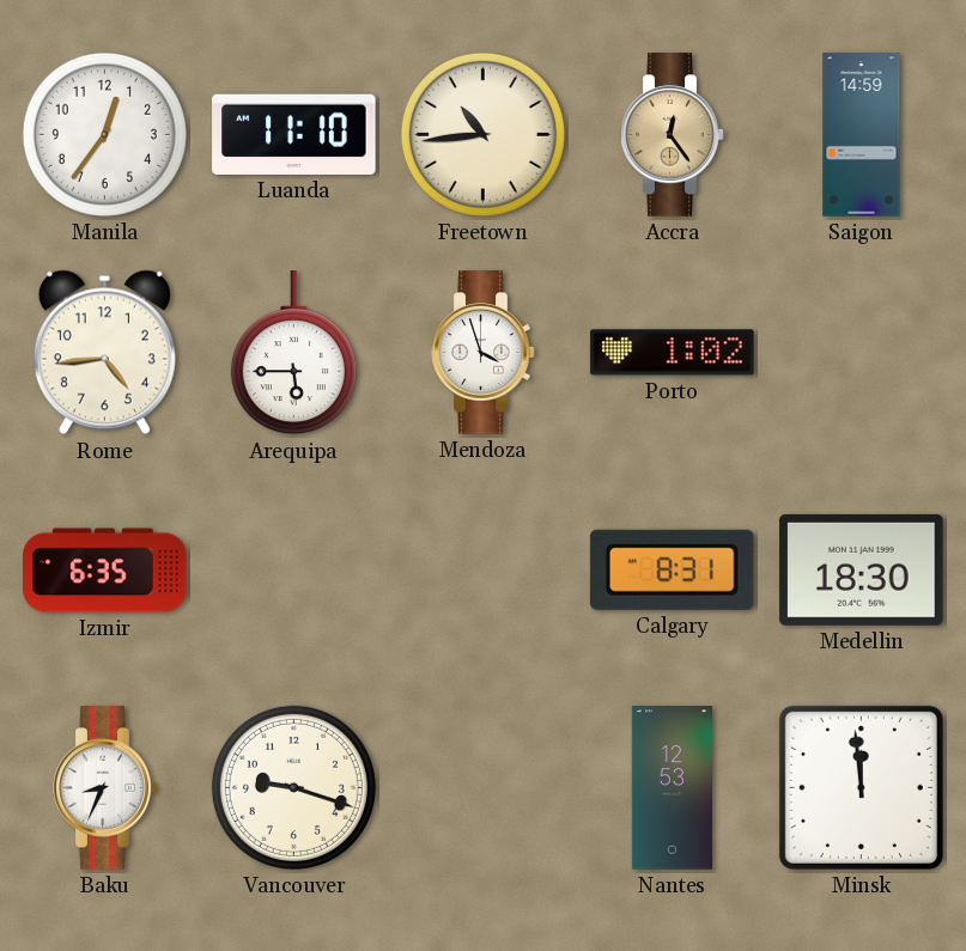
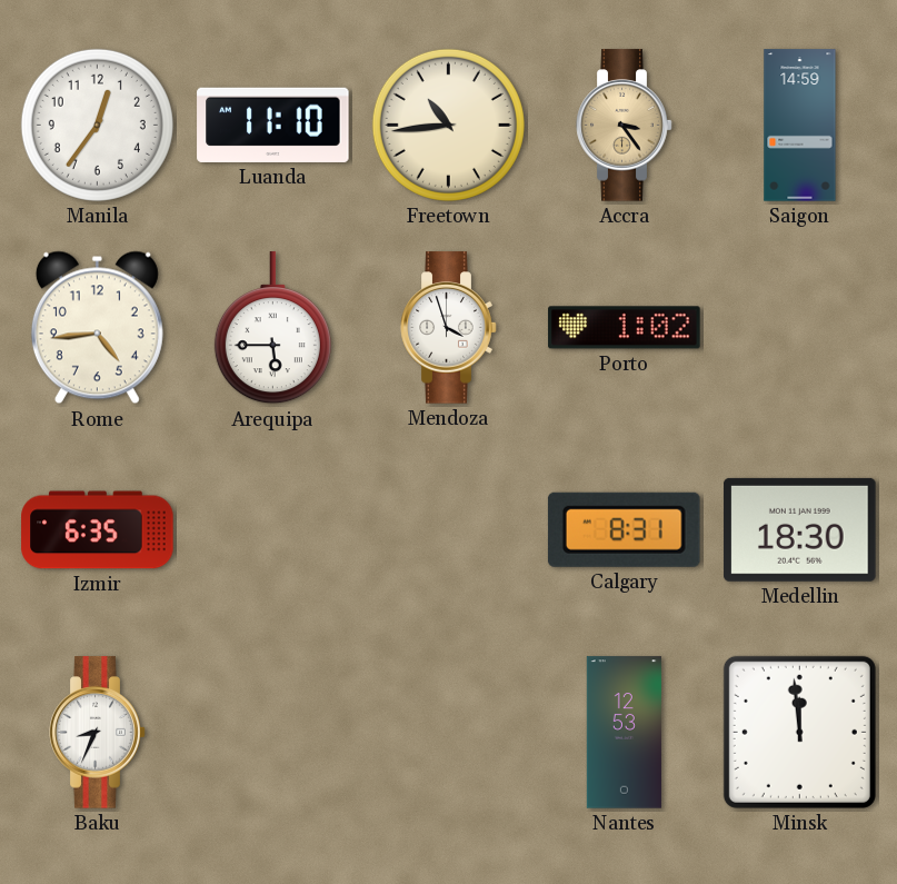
Accra: 12:24 -> 3:24 (625, 126)
Vancouver: 9:18 -> none (293, 787)
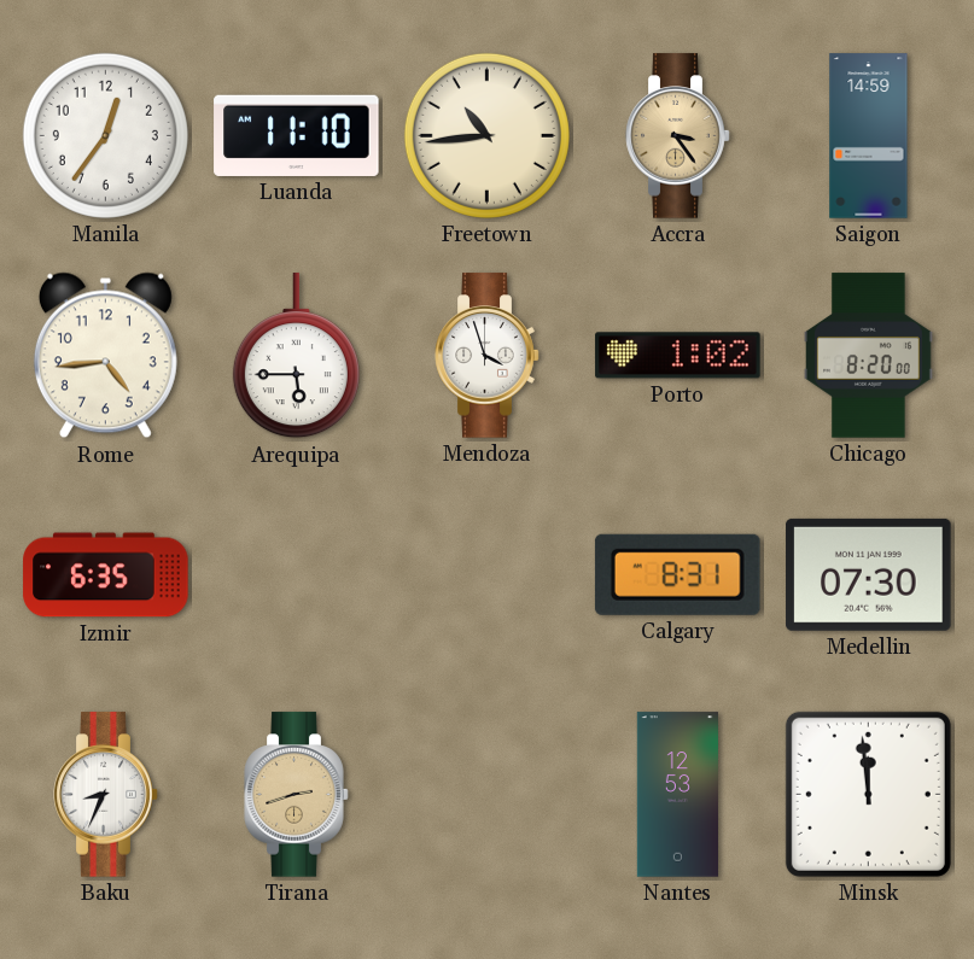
Chicago: none -> 8:20 (869, 356)
Medellin: 18:30 -> 07:30 (869, 574)
Tirana: none -> 2:42 (297, 795)
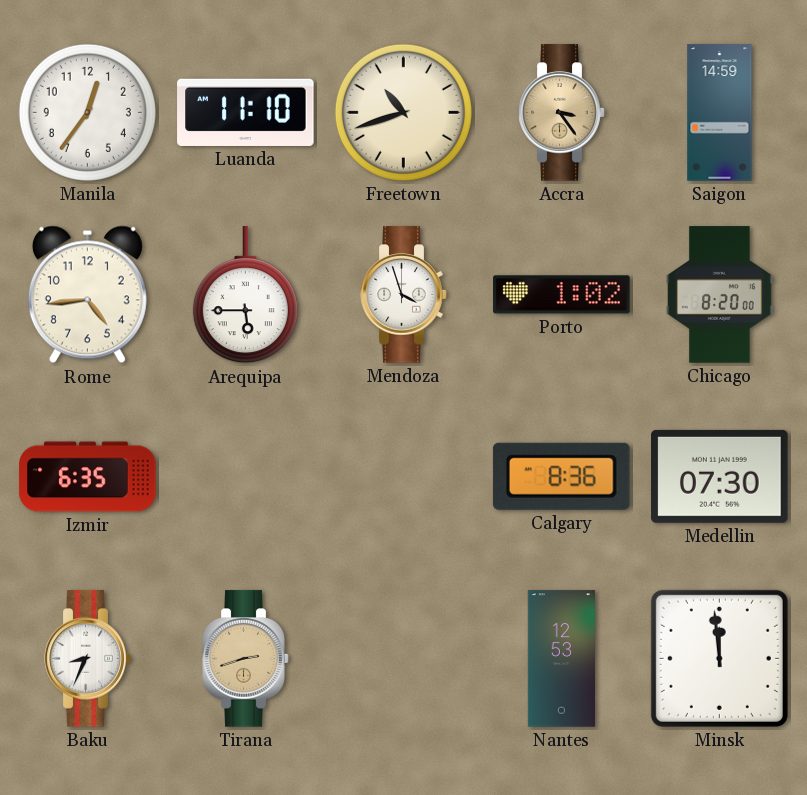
Freetown: 10:44 -> 10:42 (403, 112)
Calgary: 8:31 -> 8:36 (561, 476)
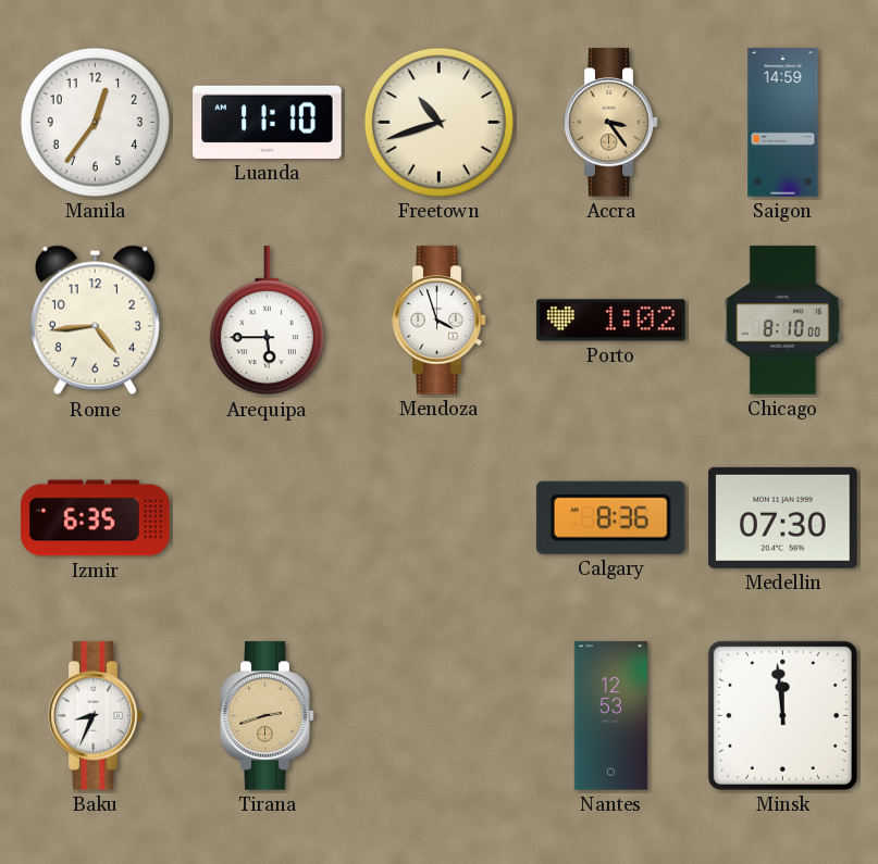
Chicago: 8:20 -> 8:10 (783, 321)
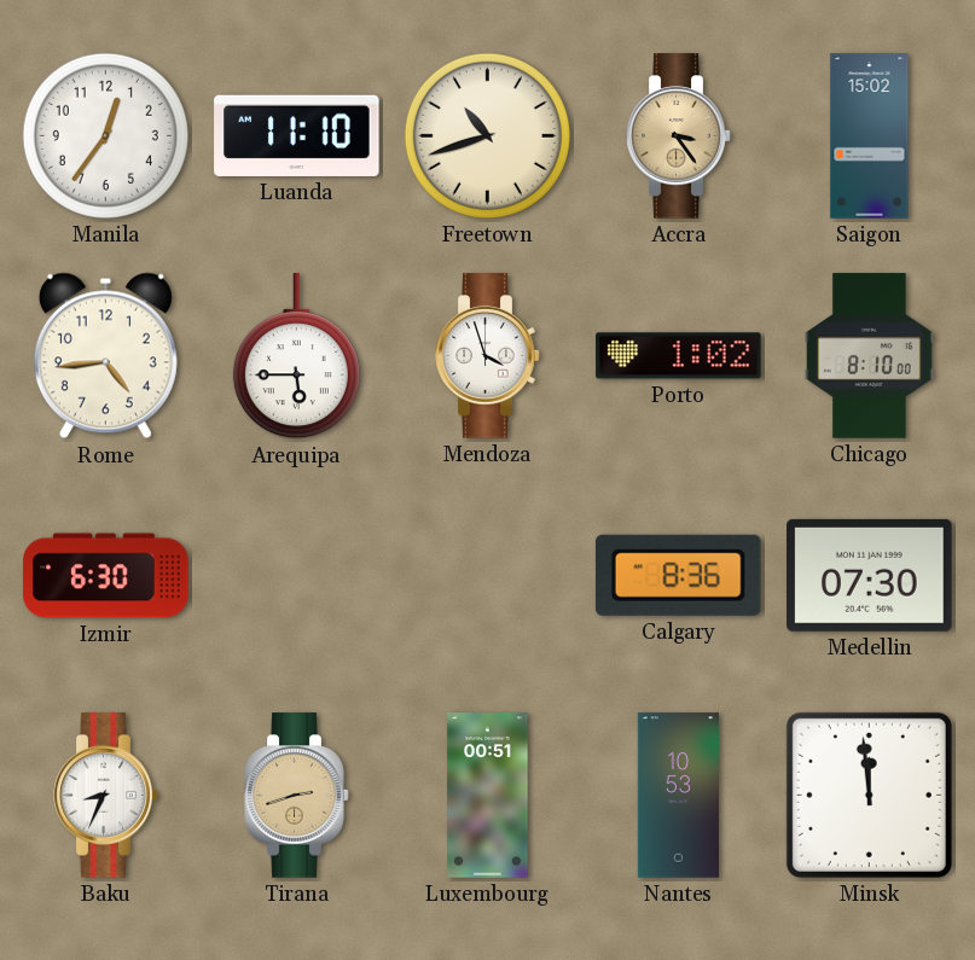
Saigon: 14:59 -> 15:02 (870, 136)
Izmir: 6:35 -> 6:30 (106, 576)
Luxembourg: none -> 00:51 (488, 796)
Nantes: 12:53 -> 10:53 (678, 796)
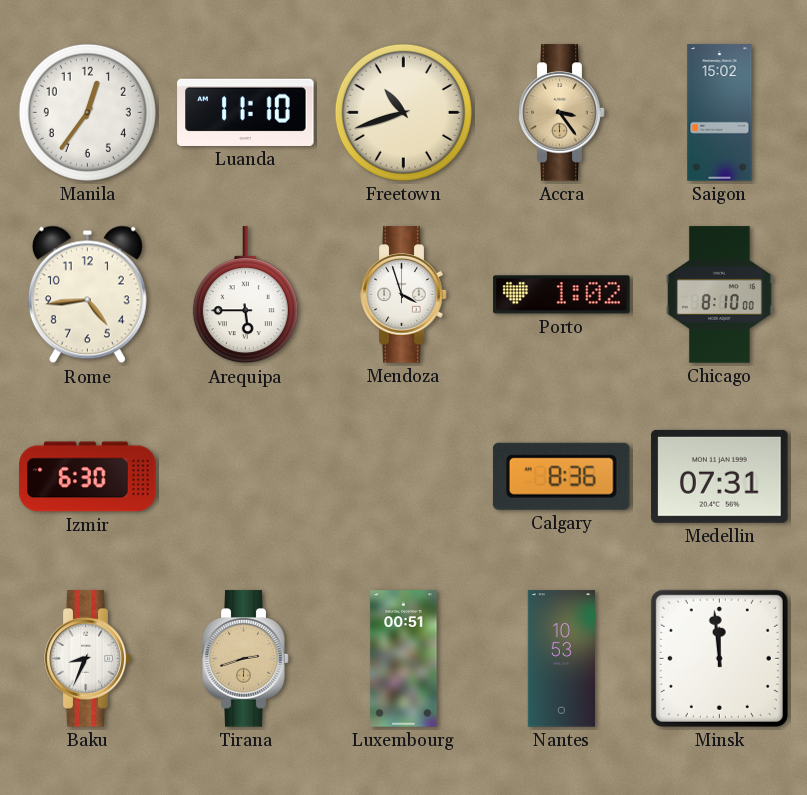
Medellin: 07:30 -> 07:31 (720, 476)
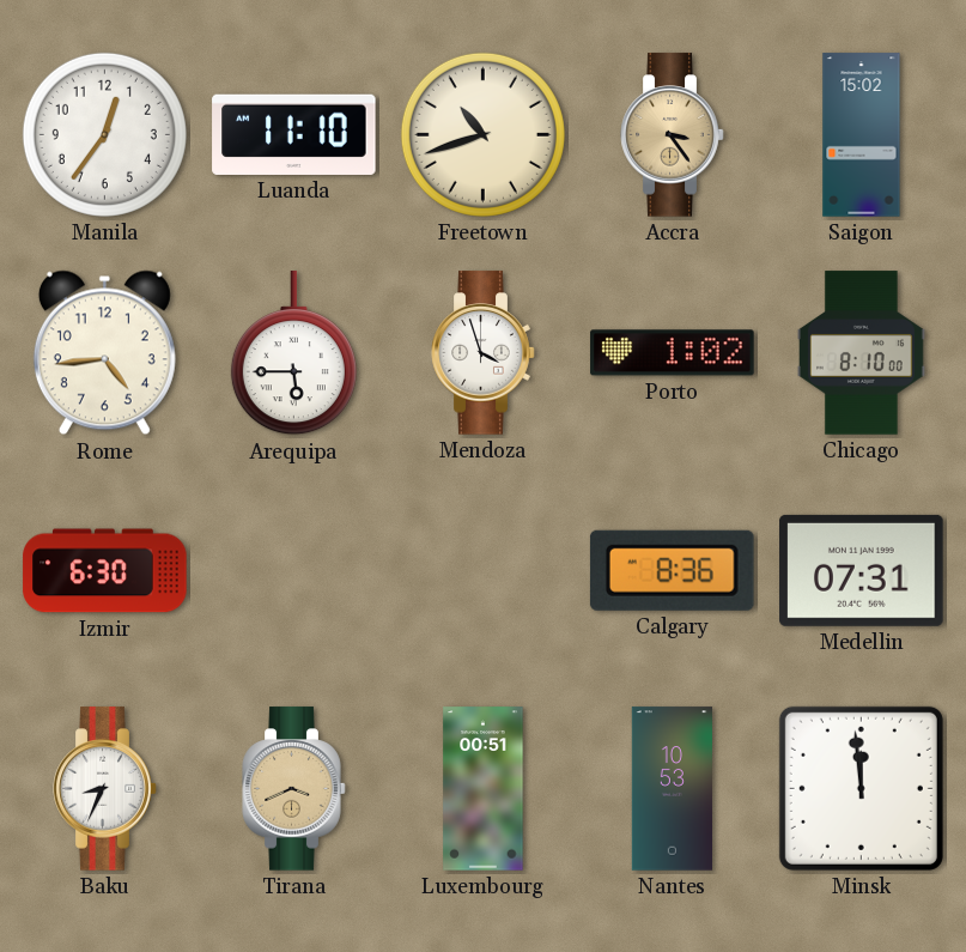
Tirana: 2:42 -> 3:41 (294, 789)
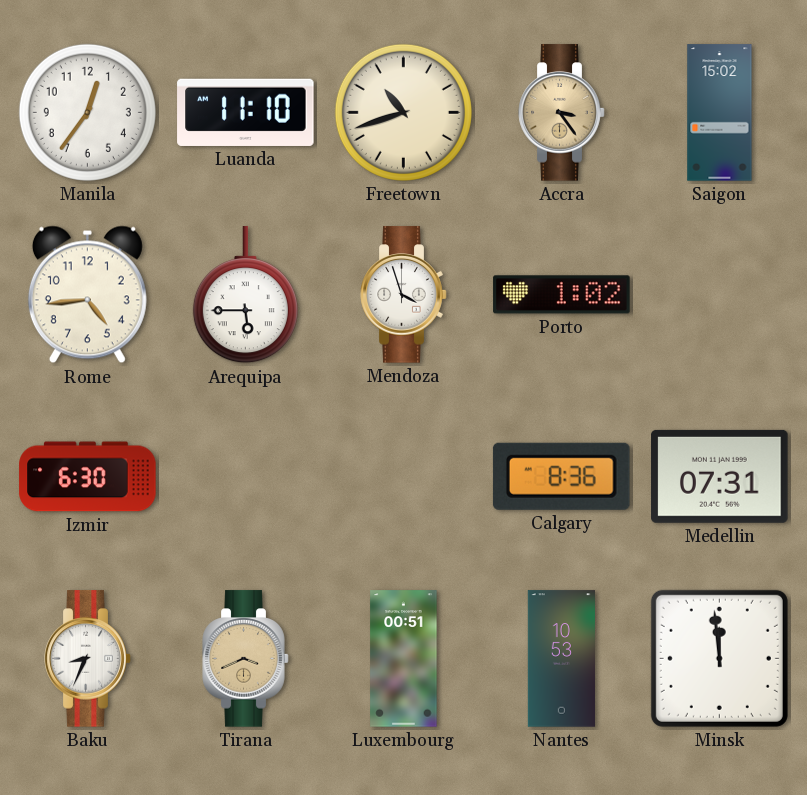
Chicago: 8:10 -> none (862, 353)
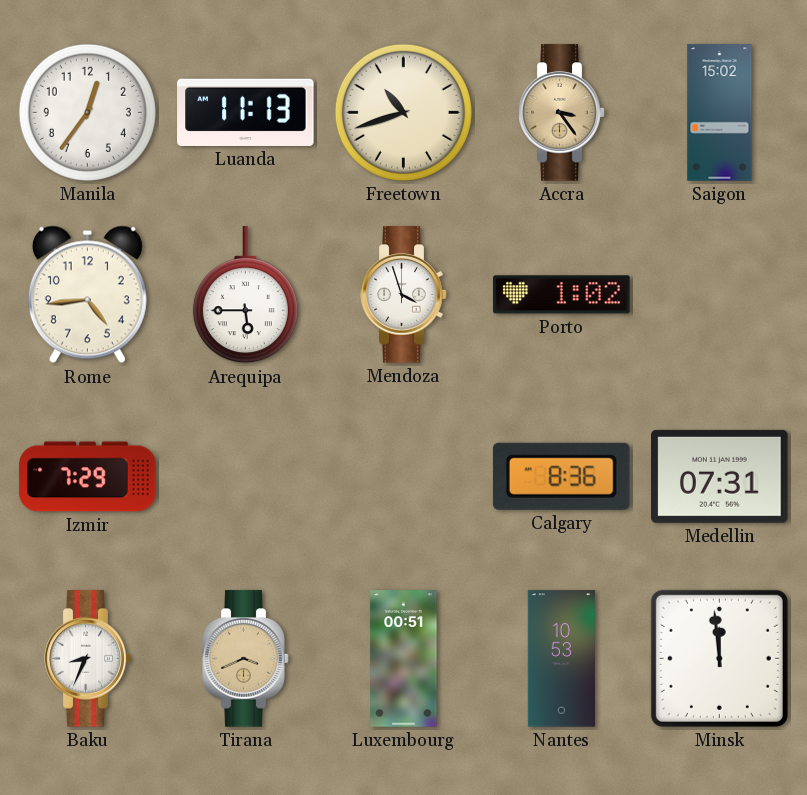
Luanda: 11:10 -> 11:13 (246, 112)
Izmir: 6:30 -> 7:29 (88, 477)
